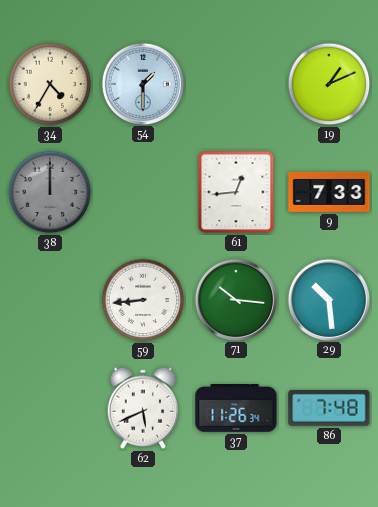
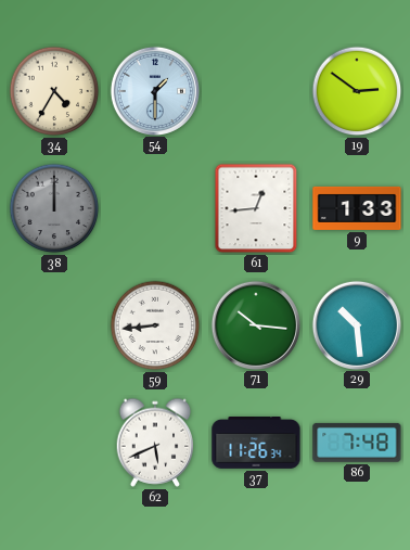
19: 1:11 -> 2:51 (357, 91)
9: 7:33 -> 1:33 (357, 208)
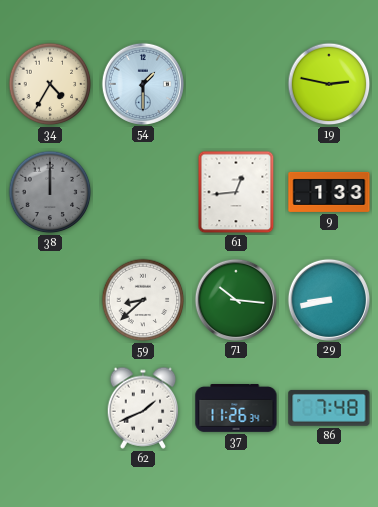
19: 2:51 -> 2:47 (329, 84)
59: 8:44 -> 8:38 (143, 300)
29: 10:29 -> 8:43 (328, 299)
62: 5:41 -> 1:41 (143, 408)
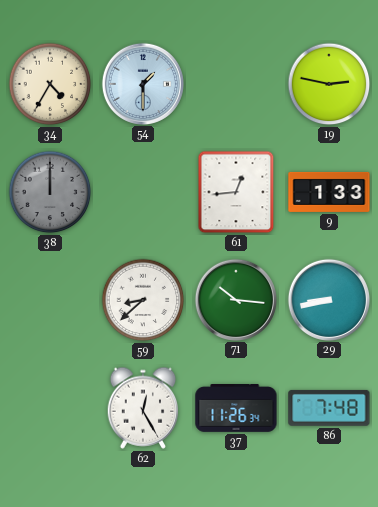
62: 1:41 -> 12:25 (143, 408)
